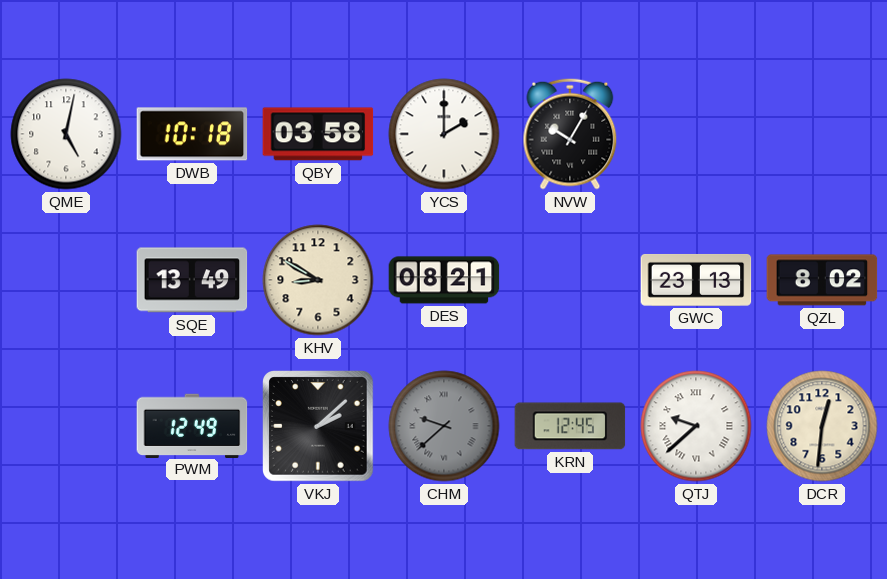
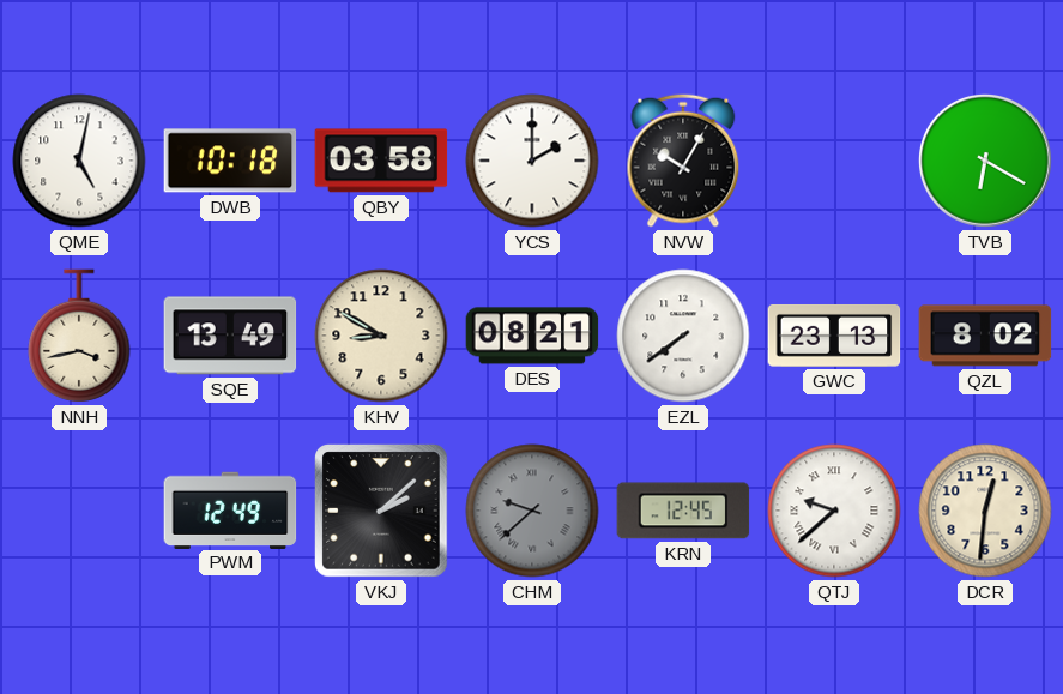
TVB: none -> 6:20 (986, 162)
NNH: none -> 3:43 (79, 336)
EZL: none -> 7:39 (683, 336)
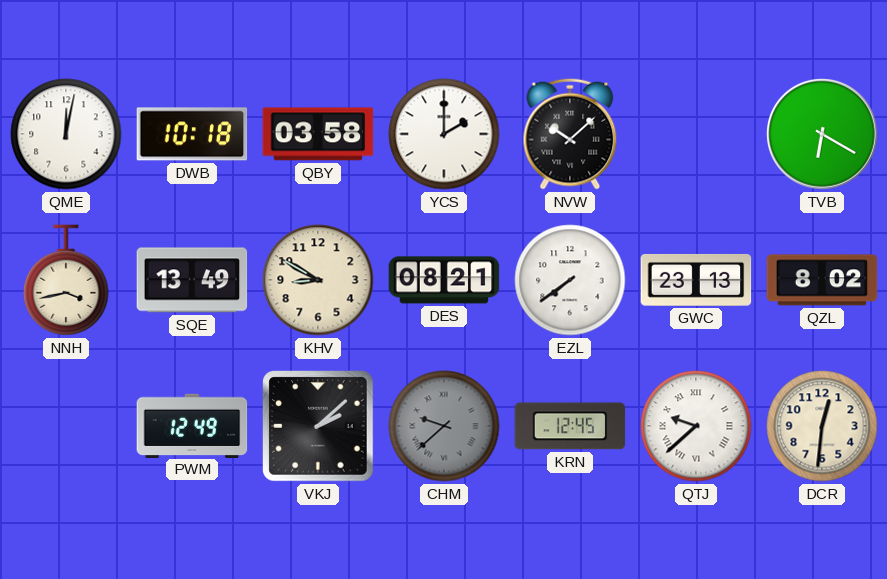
QME: 5:02 -> 12:02 (66, 134)
NVW: 10:05 -> 10:08 (570, 134)
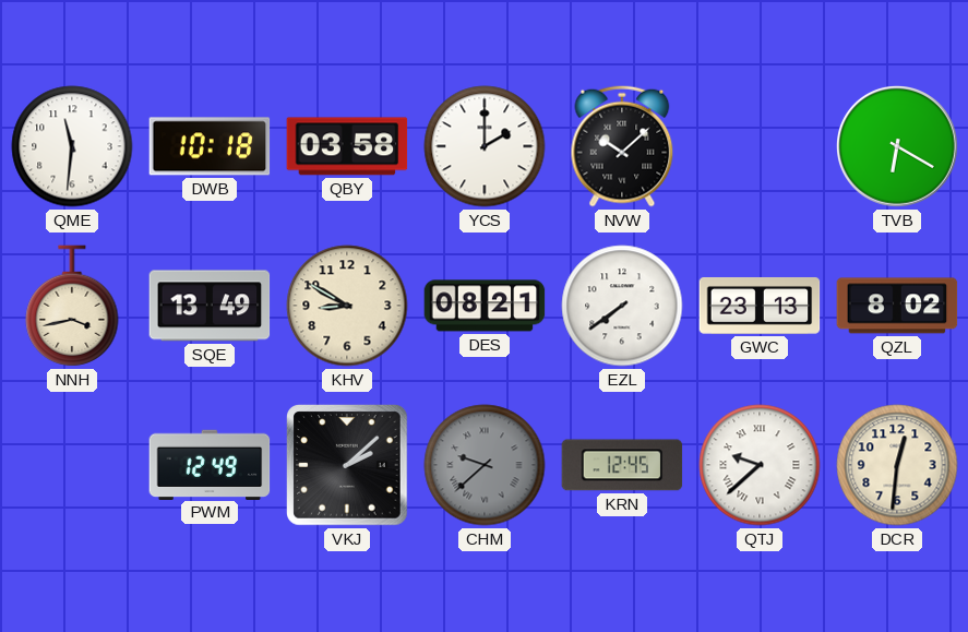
QME: 12:02 -> 11:31 (72, 146)
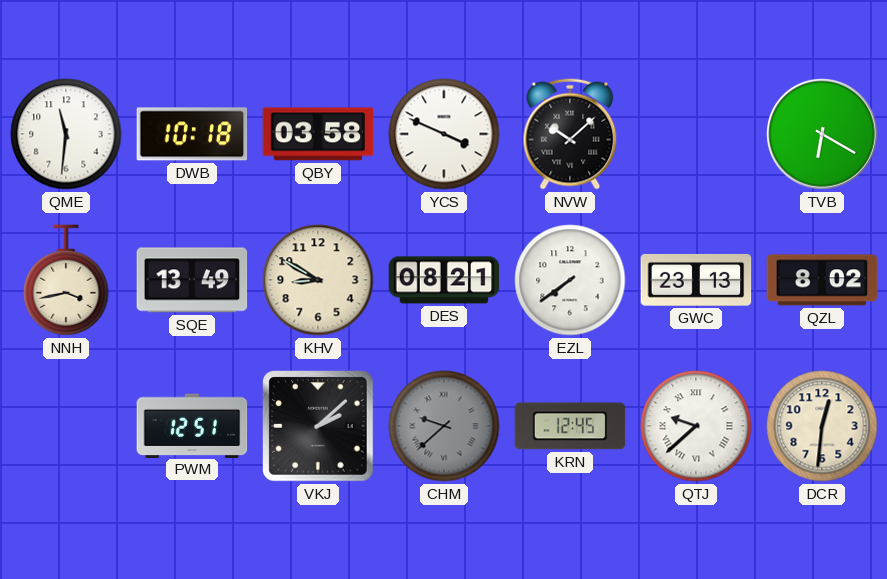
YCS: 2:00 -> 3:49 (444, 134)
PWM: 12:49 -> 12:51 (192, 425)
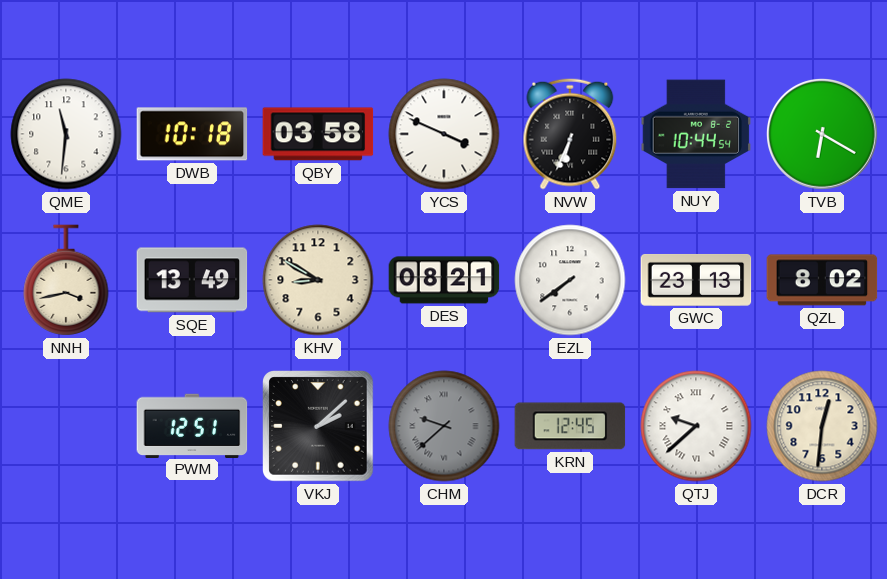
NVW: 10:08 -> 6:34 (570, 134)
NUY: none -> 10:44 (696, 134)
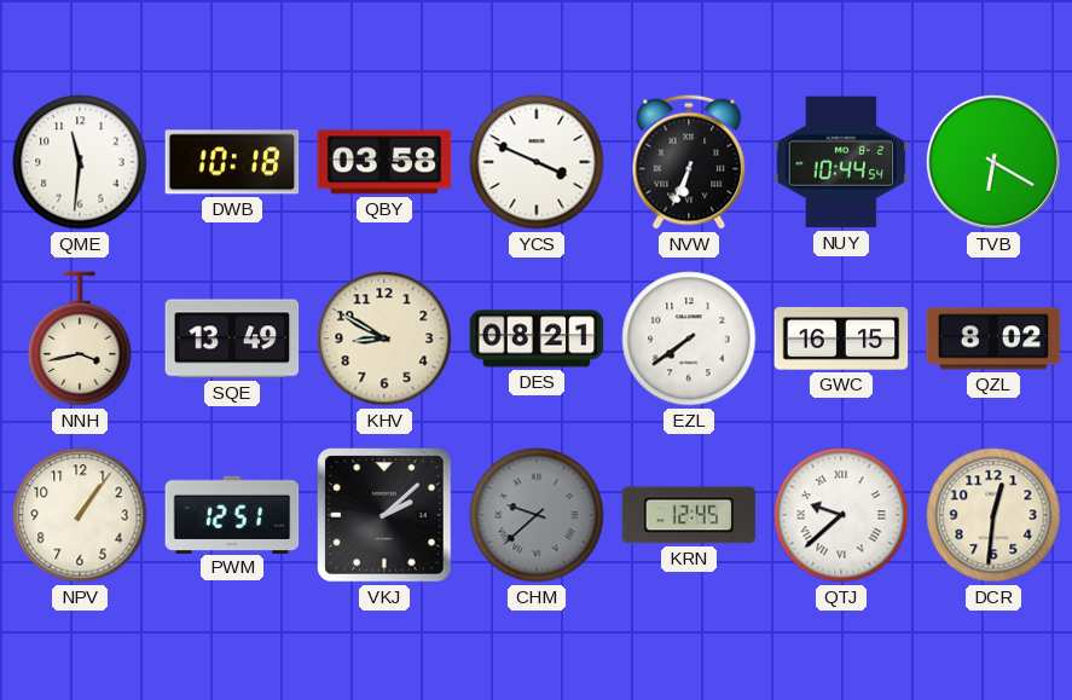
GWC: 23:13 -> 16:15 (841, 339)
NPV: none -> 1:06 (80, 515)
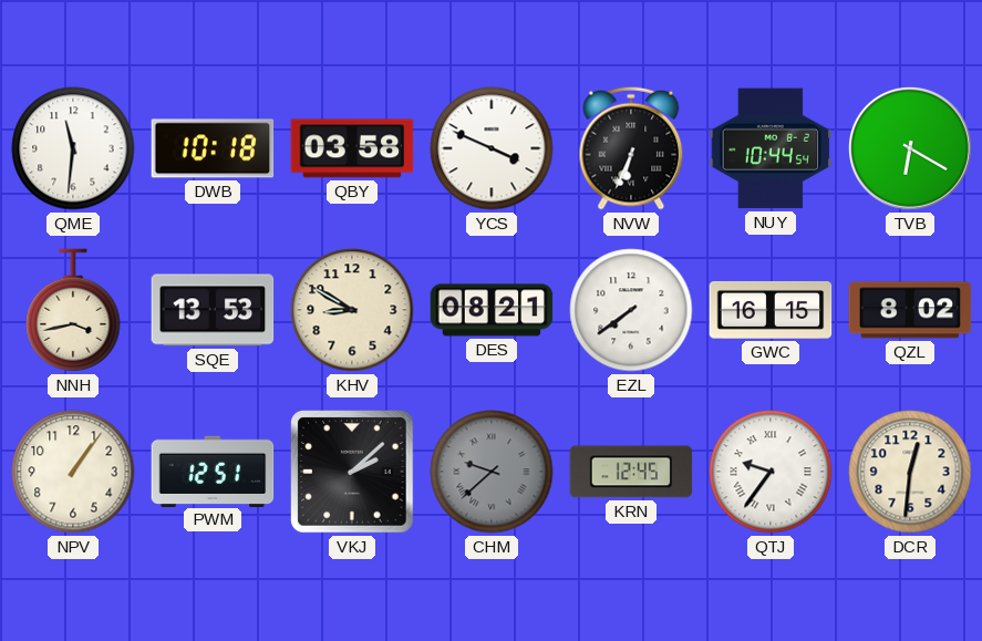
SQE: 13:49 -> 13:53 (213, 310)
QTJ: 9:38 -> 9:36 (771, 472)
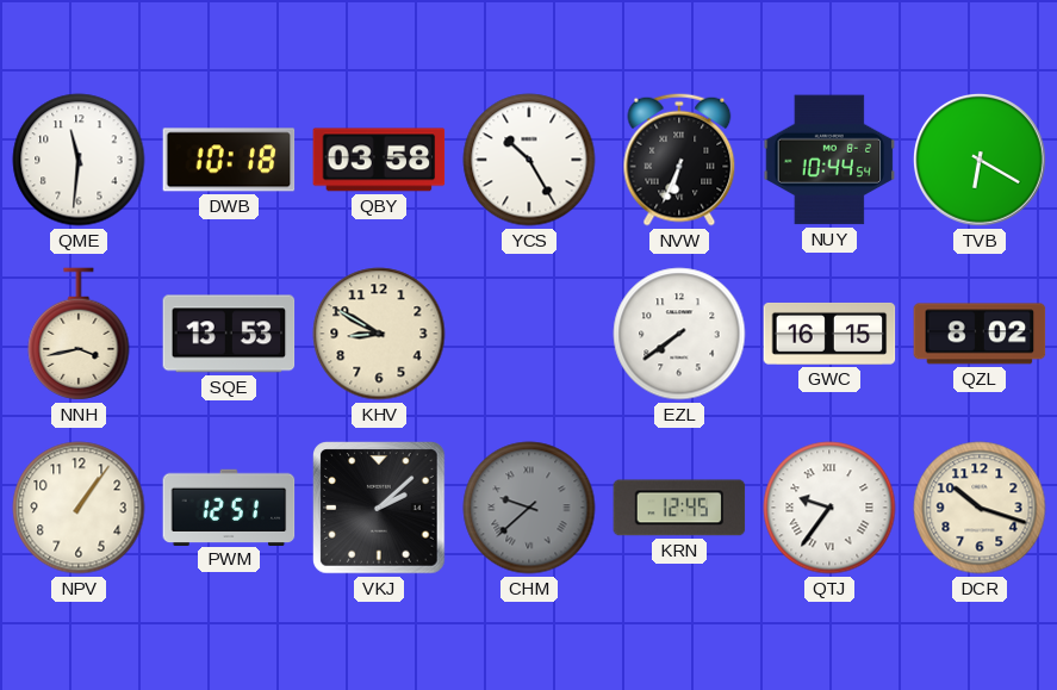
YCS: 3:49 -> 10:25 (529, 160)
DES: 08:21 -> none (492, 310)
DCR: 12:31 -> 10:18 (980, 508)
